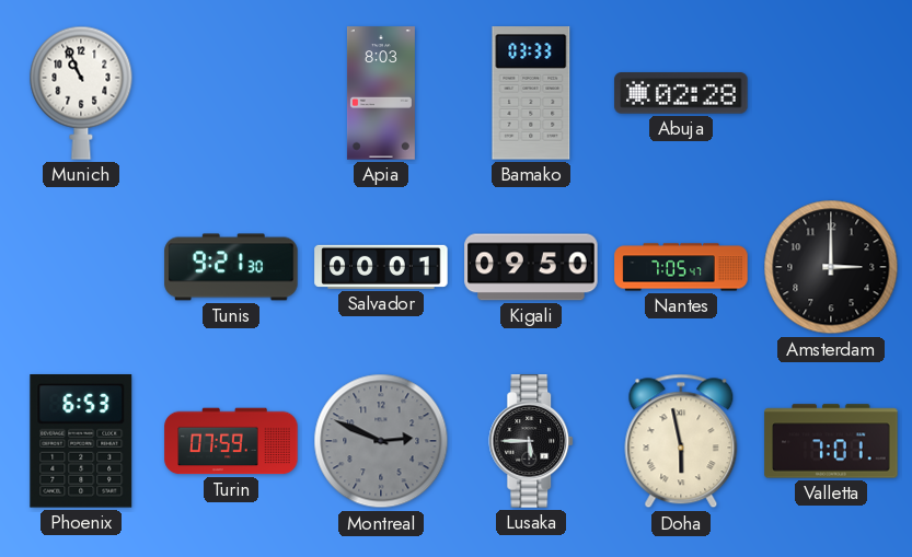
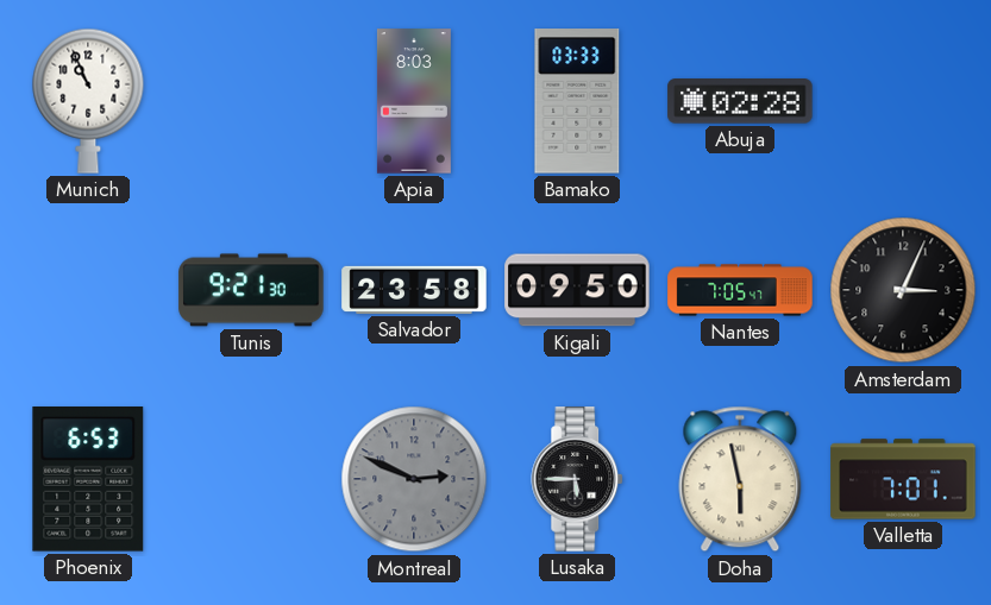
Salvador: 00:01 -> 23:58 (414, 290)
Amsterdam: 3:00 -> 3:04 (903, 290)
Turin: 07:59 -> none (231, 441)
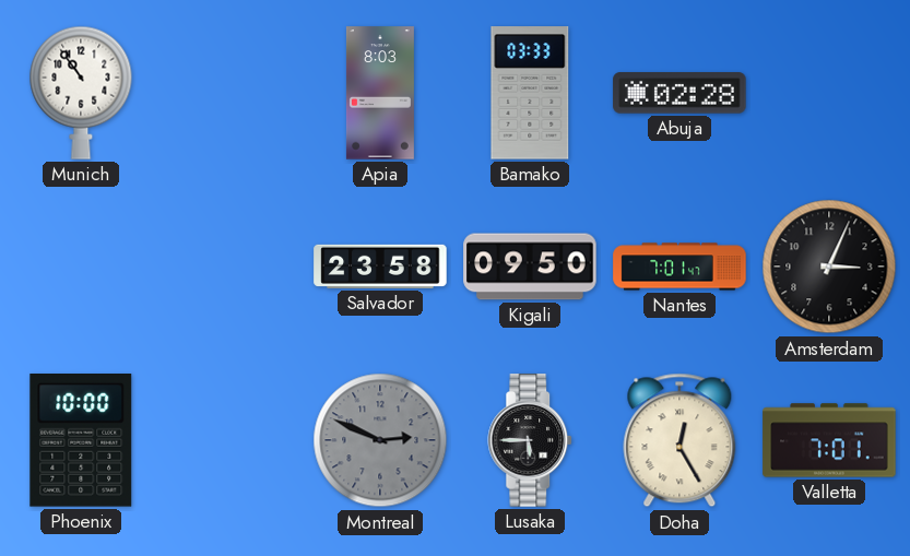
Munich: 10:56 -> 10:54 (81, 93)
Tunis: 9:21 -> none (251, 290)
Nantes: 7:05 -> 7:01 (679, 267)
Phoenix: 6:53 -> 10:00 (81, 441)
Doha: 5:58 -> 12:25 (679, 440)
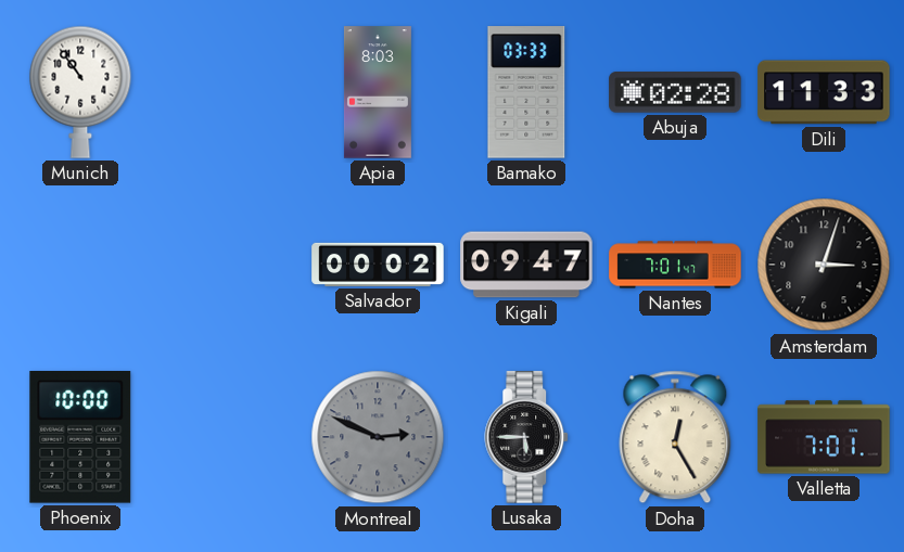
Dili: none -> 11:33 (824, 92)
Salvador: 23:58 -> 00:02 (378, 265)
Kigali: 09:50 -> 09:47 (526, 265)
Amsterdam: 3:04 -> 3:03 (824, 265)
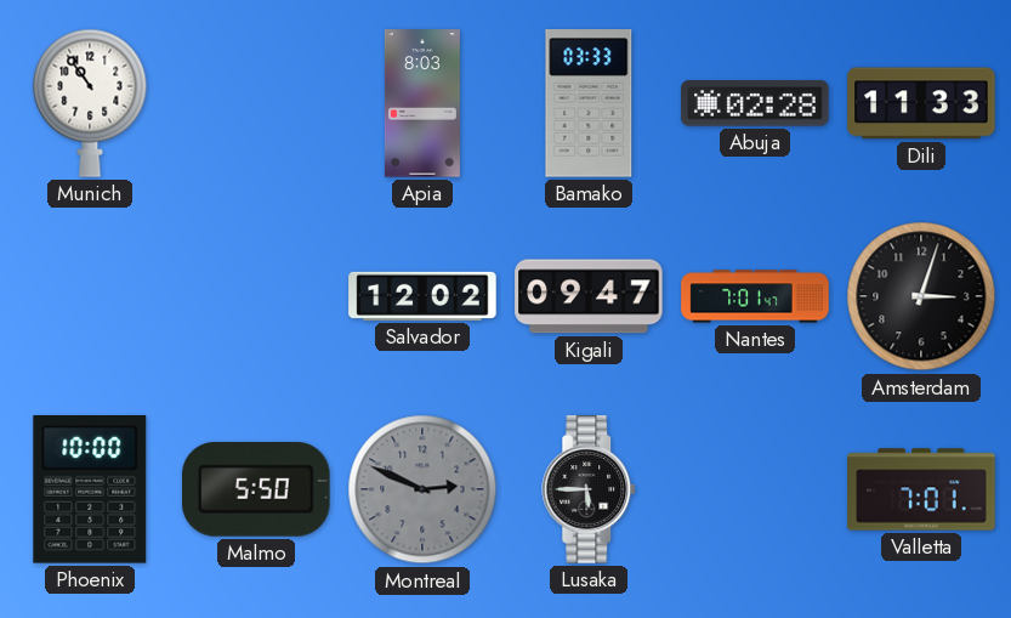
Salvador: 00:02 -> 12:02 (422, 296)
Malmo: none -> 5:50 (256, 491)
Doha: 12:25 -> none (675, 437)
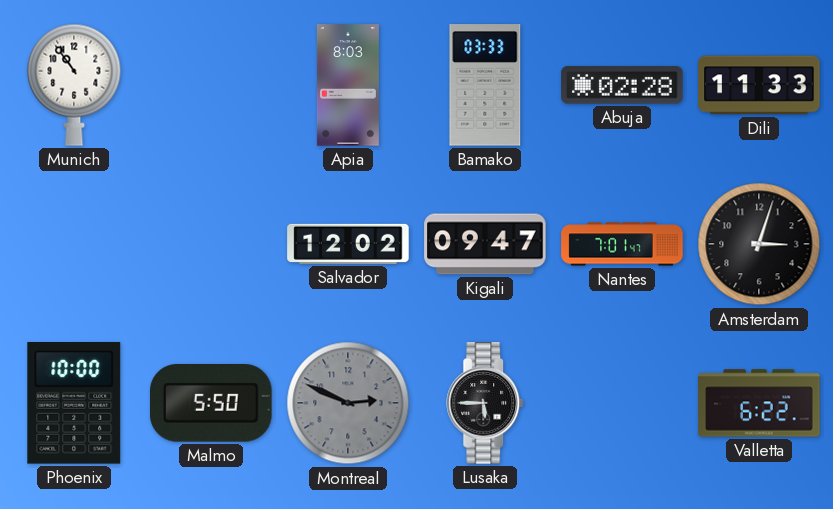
Valletta: 7:01 -> 6:22 (759, 403)
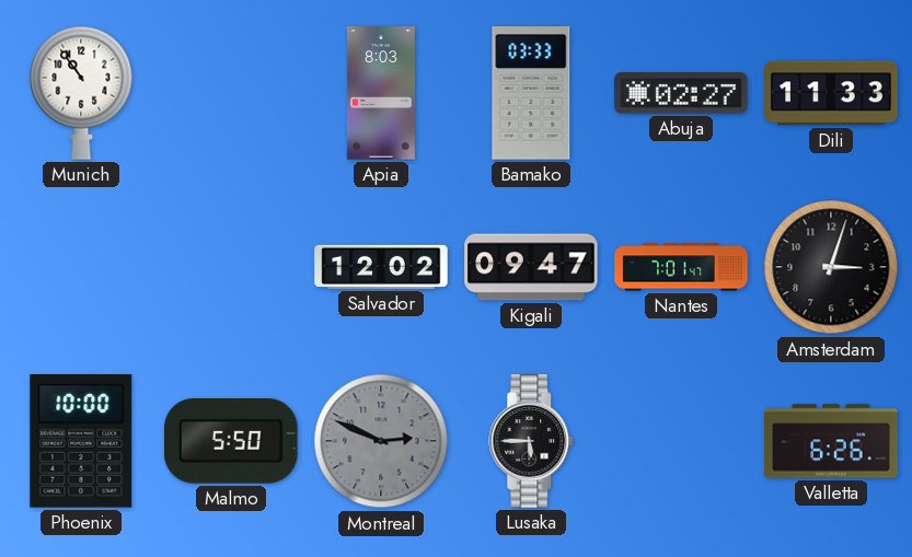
Abuja: 02:28 -> 02:27 (681, 93)
Valletta: 6:22 -> 6:26 (831, 441)
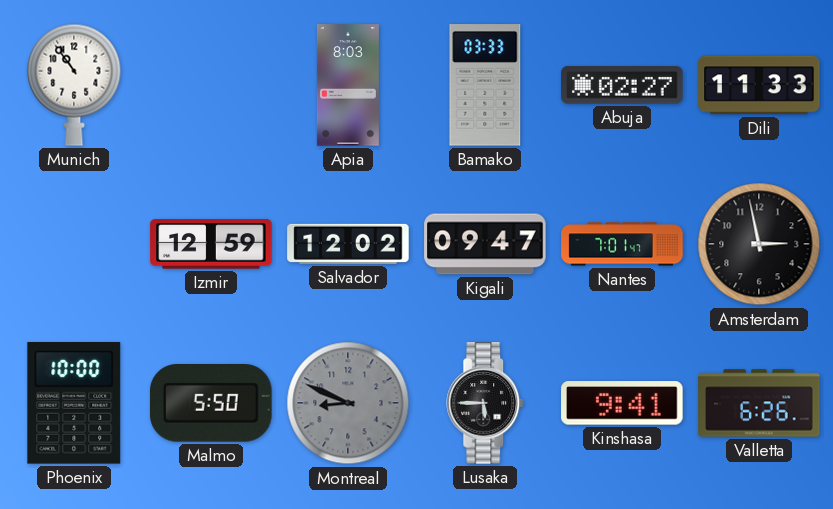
Izmir: none -> 12:59 (211, 244)
Amsterdam: 3:03 -> 2:58 (759, 244)
Montreal: 2:49 -> 8:49 (348, 403)
Kinshasa: none -> 9:41 (622, 403)
